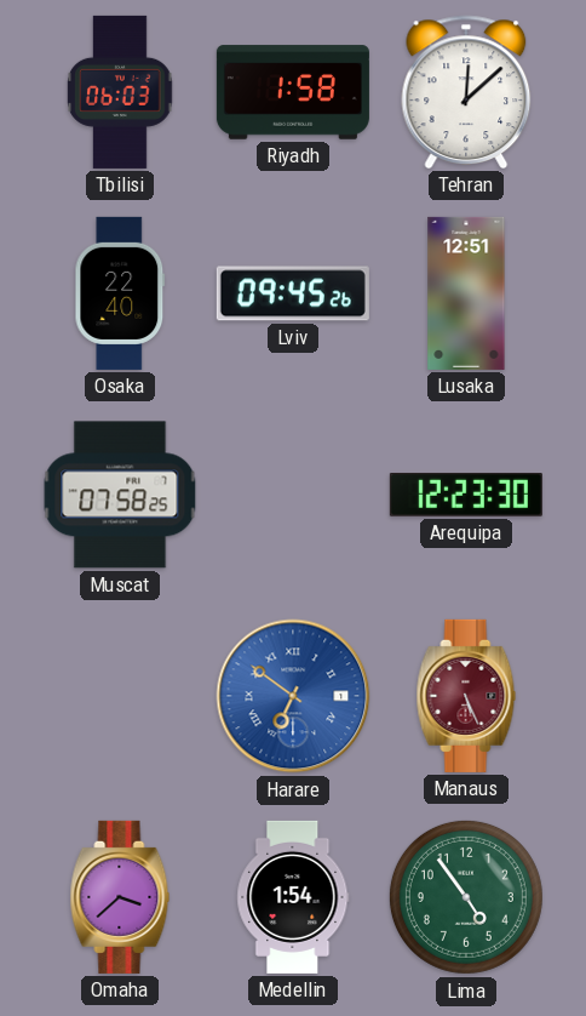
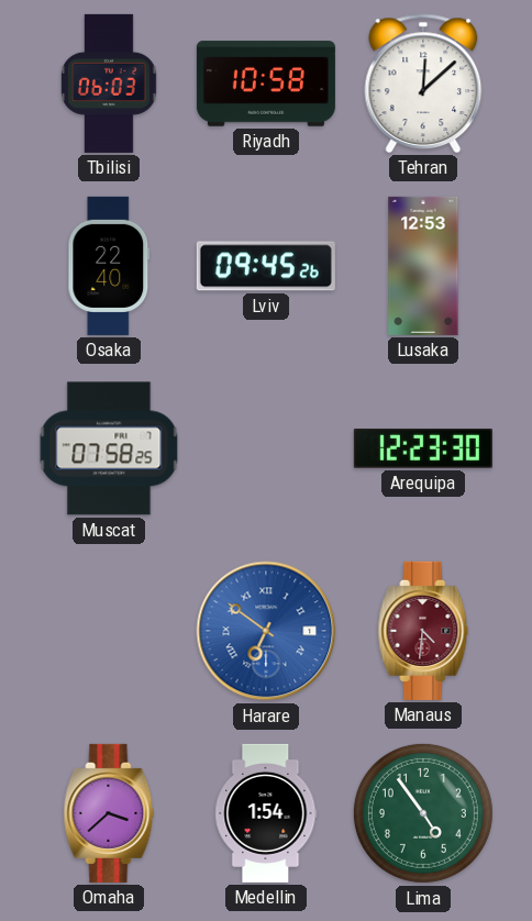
Riyadh: 1:58 -> 10:58 (266, 84)
Lusaka: 12:51 -> 12:53 (423, 266)
Manaus: 5:26 -> 4:31 (423, 631)
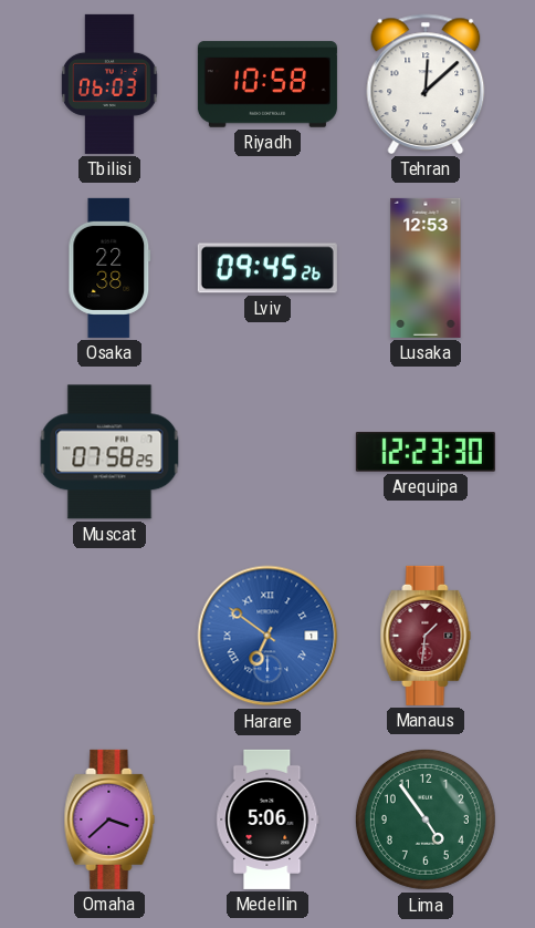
Osaka: 22:40 -> 22:38 (109, 268)
Manaus: 4:31 -> 1:31 (426, 636)
Medellin: 1:54 -> 5:06 (267, 819)
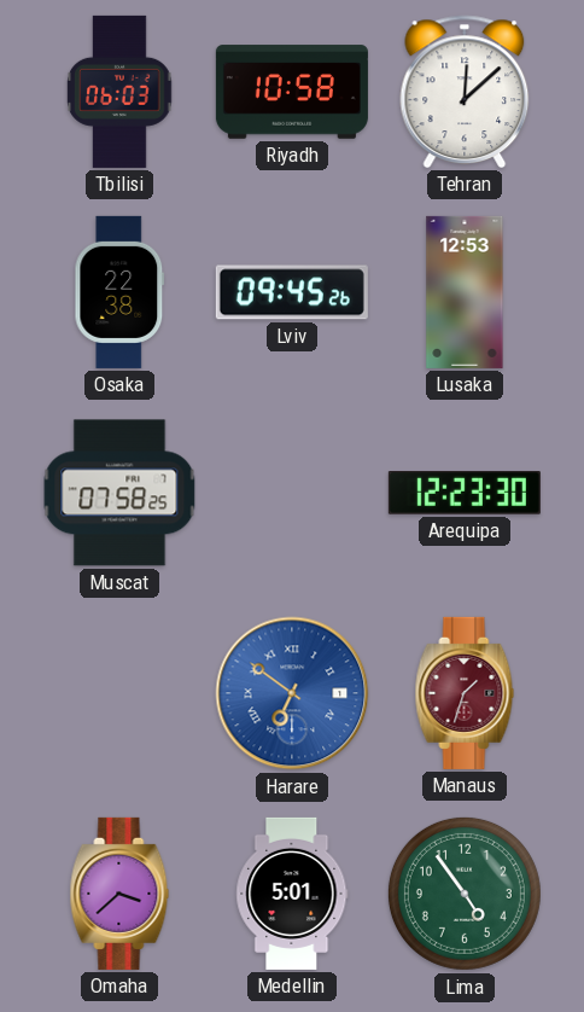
Manaus: 1:31 -> 1:33 (465, 693)
Medellin: 5:06 -> 5:01 (292, 894)
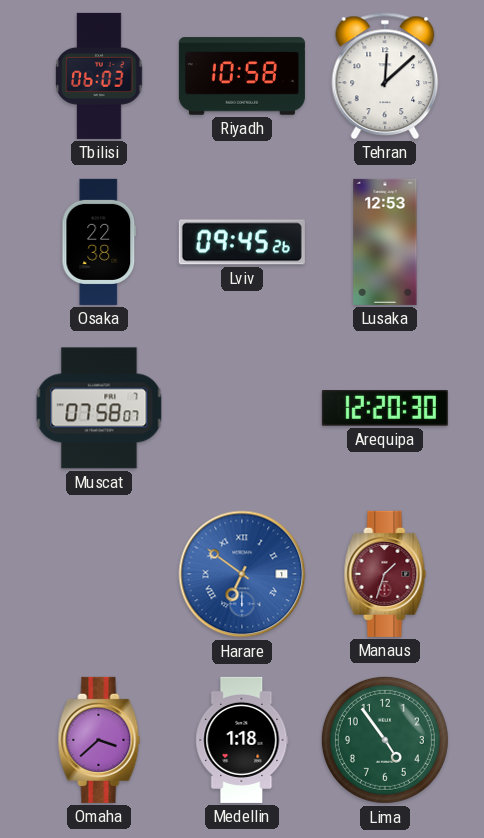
Muscat: 07:58:25 -> 07:58:07 (99, 408)
Arequipa: 12:23 -> 12:20 (385, 409)
Medellin: 5:01 -> 1:18 (242, 740)
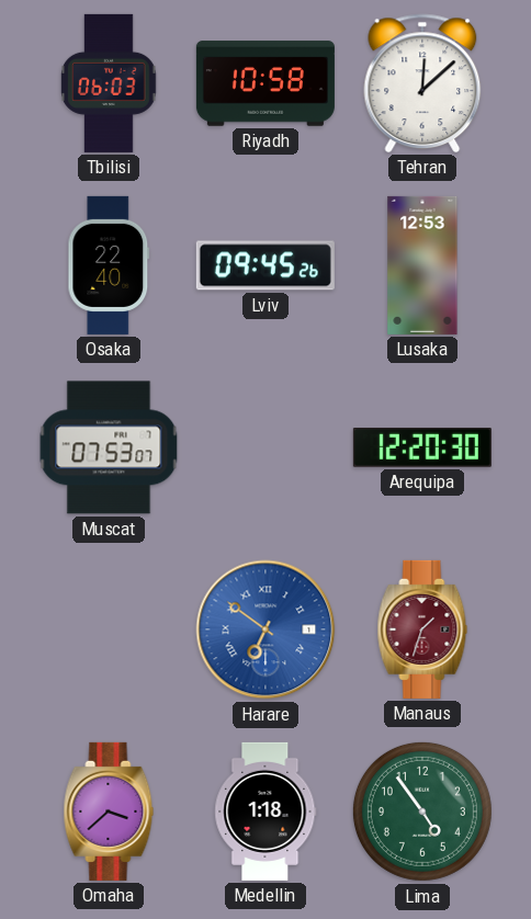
Osaka: 22:38 -> 22:40 (109, 265)
Muscat: 07:58 -> 07:53 (109, 447)
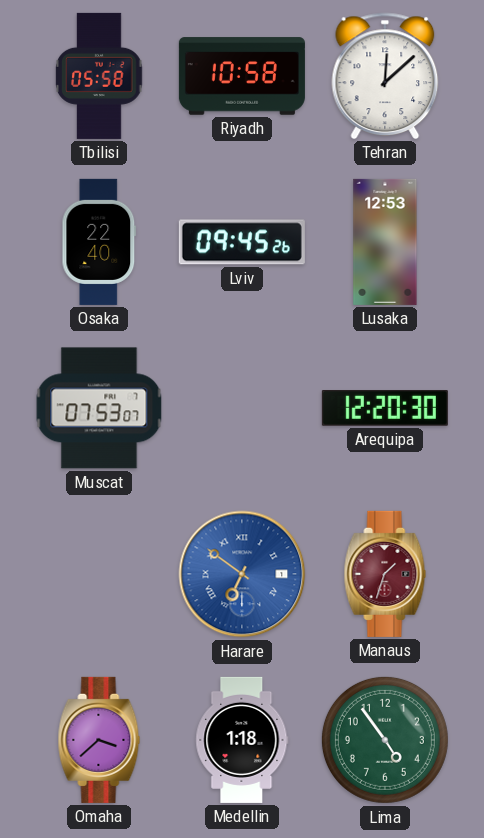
Tbilisi: 06:03 -> 05:58 (99, 76)
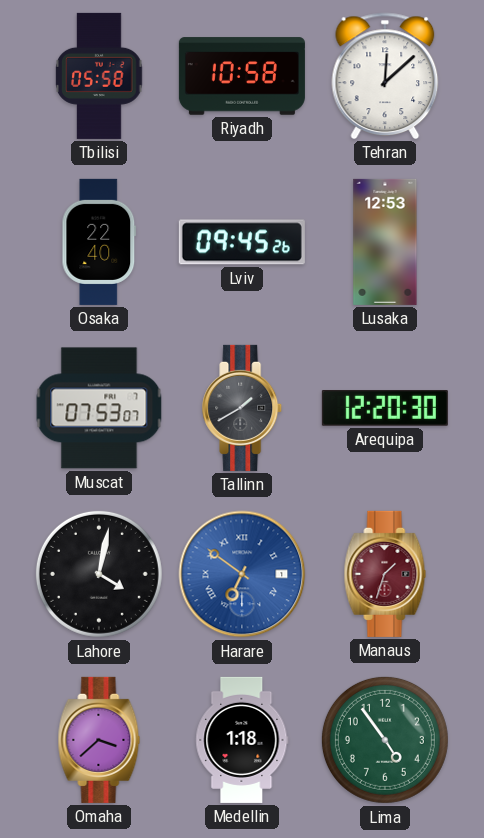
Tallinn: none -> 1:40 (243, 408)
Lahore: none -> 4:02 (99, 574)
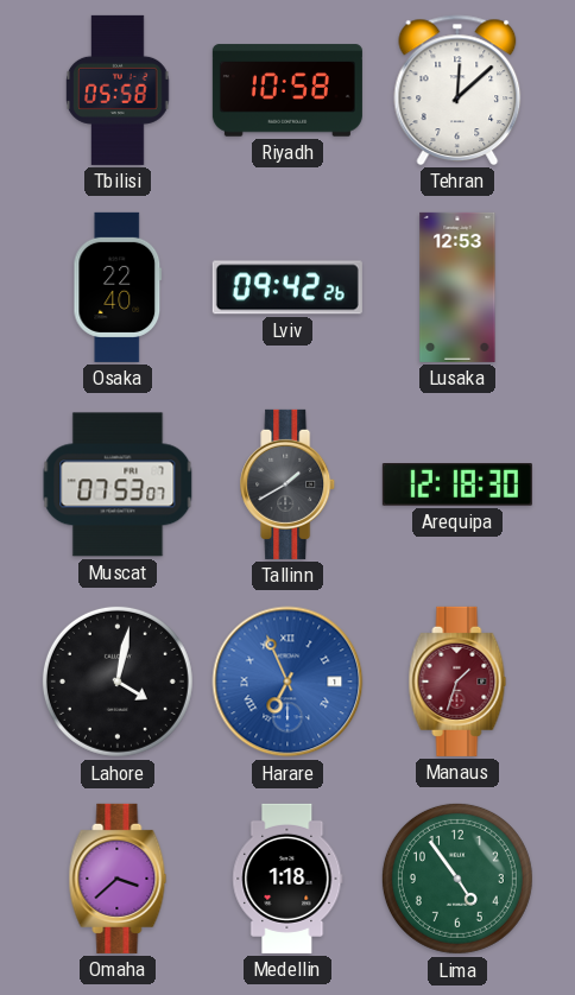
Lviv: 09:45 -> 09:42 (287, 287)
Arequipa: 12:20 -> 12:18 (457, 486)
Harare: 6:51 -> 6:56 (287, 682)
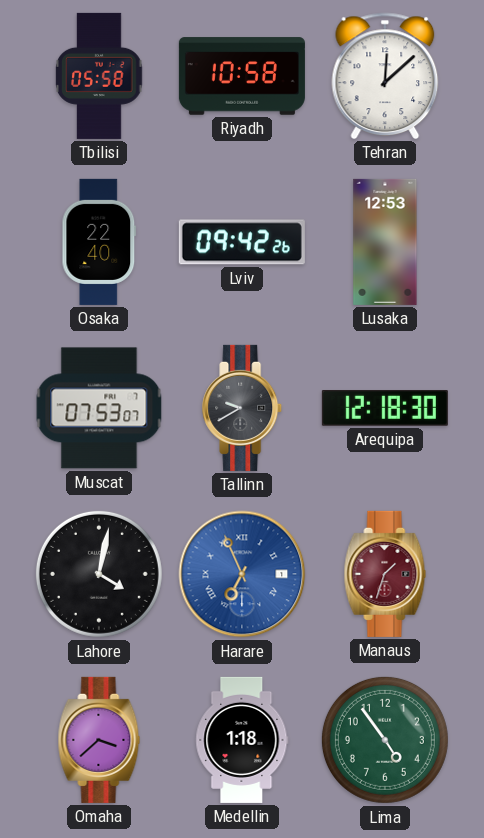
Tallinn: 1:40 -> 9:40 (243, 408)
